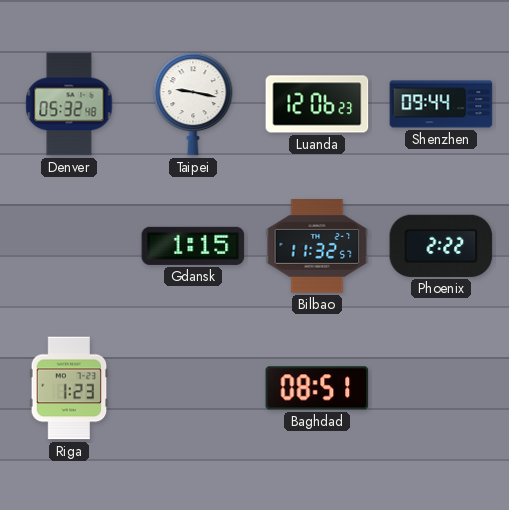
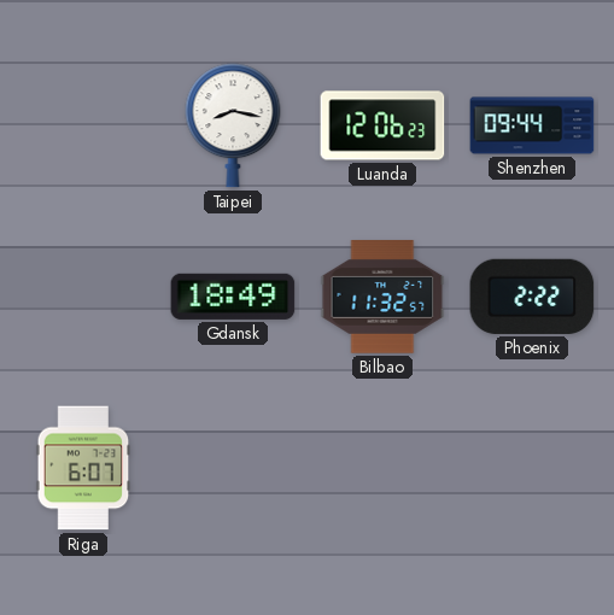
Denver: 05:32 -> none (69, 104)
Taipei: 9:17 -> 8:17 (233, 125)
Gdansk: 1:15 -> 18:49 (233, 297)
Riga: 1:23 -> 6:07 (83, 468)
Baghdad: 08:51 -> none (317, 388)
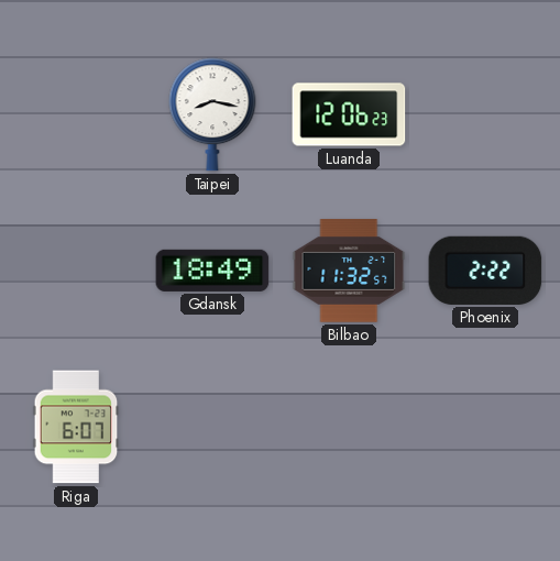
Shenzhen: 09:44 -> none (532, 125)
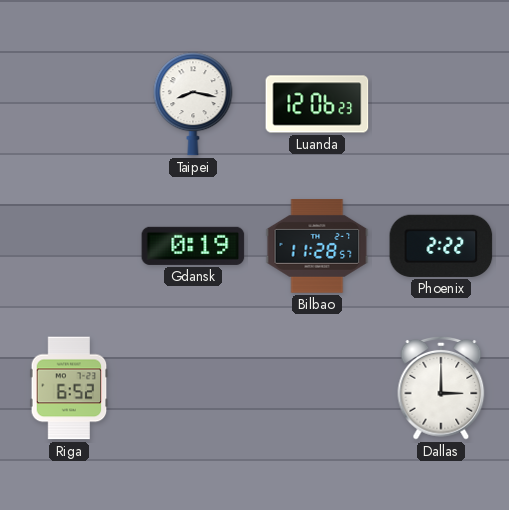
Gdansk: 18:49 -> 0:19 (193, 246)
Bilbao: 11:32 -> 11:28 (317, 246)
Riga: 6:07 -> 6:52 (69, 388)
Dallas: none -> 3:00 (441, 389)
